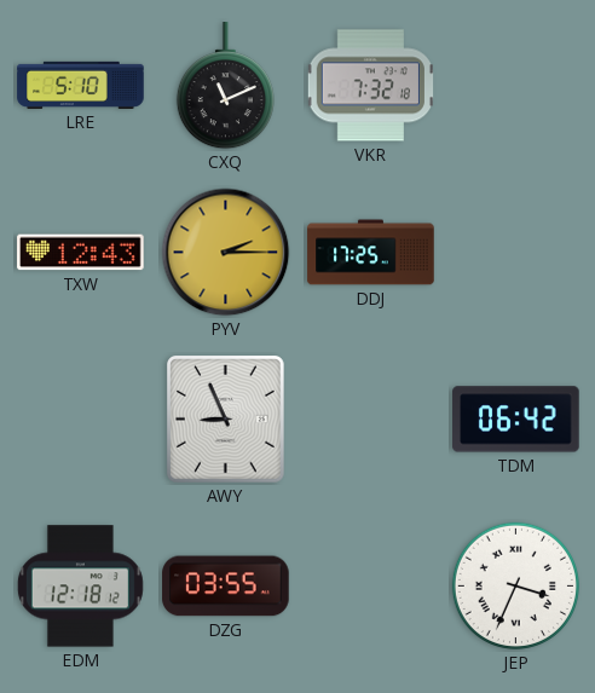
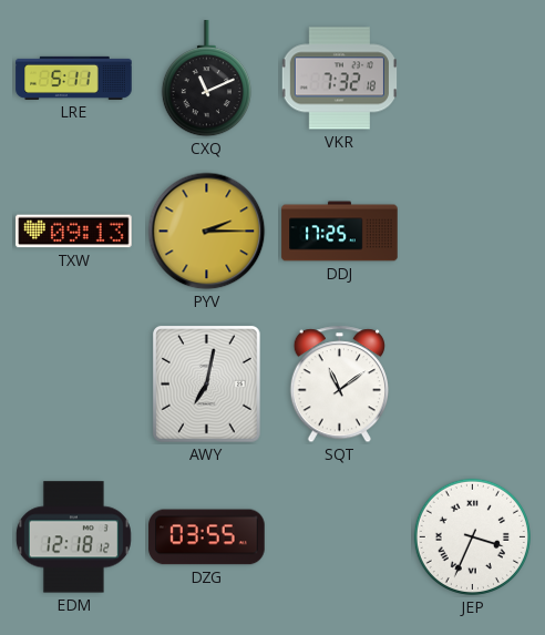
LRE: 5:10 -> 5:11 (74, 78)
TXW: 12:43 -> 09:13 (74, 232)
AWY: 8:56 -> 7:02 (207, 385)
SQT: none -> 11:09 (339, 385)
TDM: 06:42 -> none (516, 420)
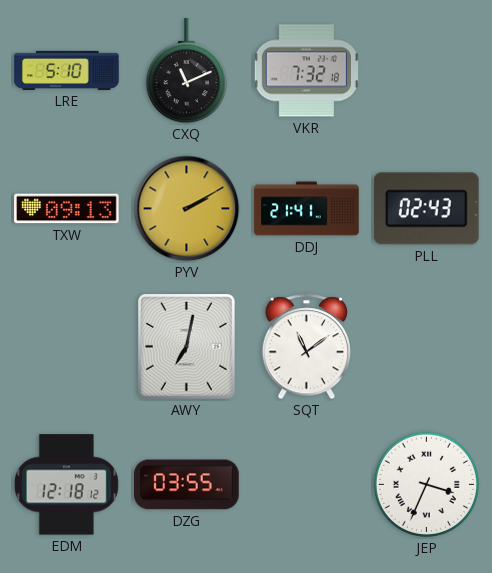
LRE: 5:11 -> 5:10 (67, 70)
PYV: 2:15 -> 2:10 (187, 209)
DDJ: 17:25 -> 21:41 (307, 209)
PLL: none -> 02:43 (426, 209)
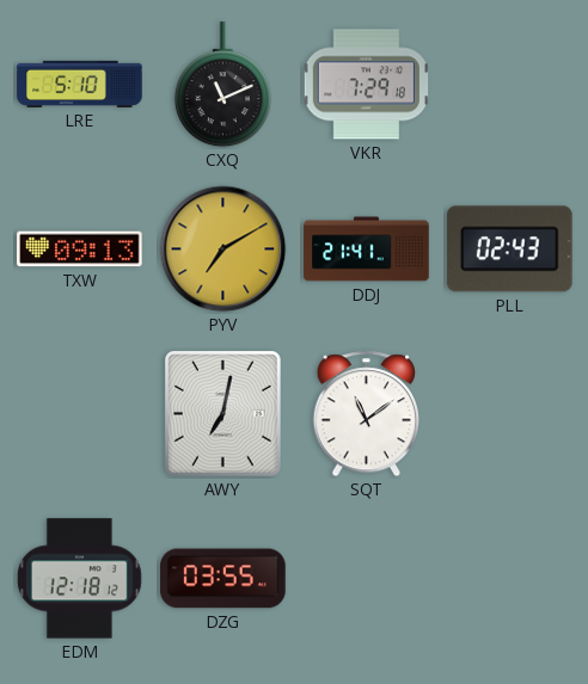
VKR: 7:32 -> 7:29 (366, 85)
PYV: 2:10 -> 7:10 (223, 249)
JEP: 3:34 -> none (426, 484)
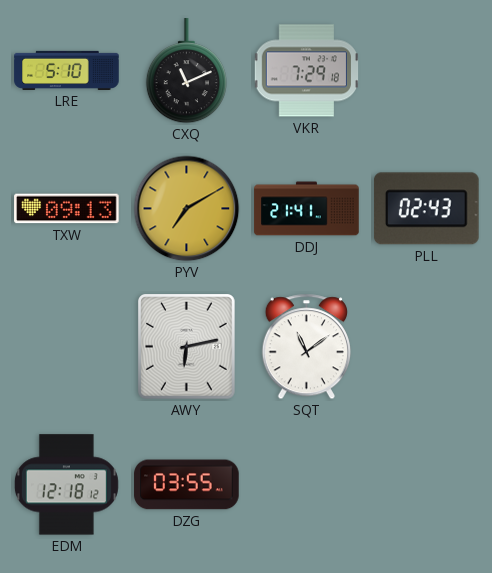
AWY: 7:02 -> 6:13 (187, 347)
